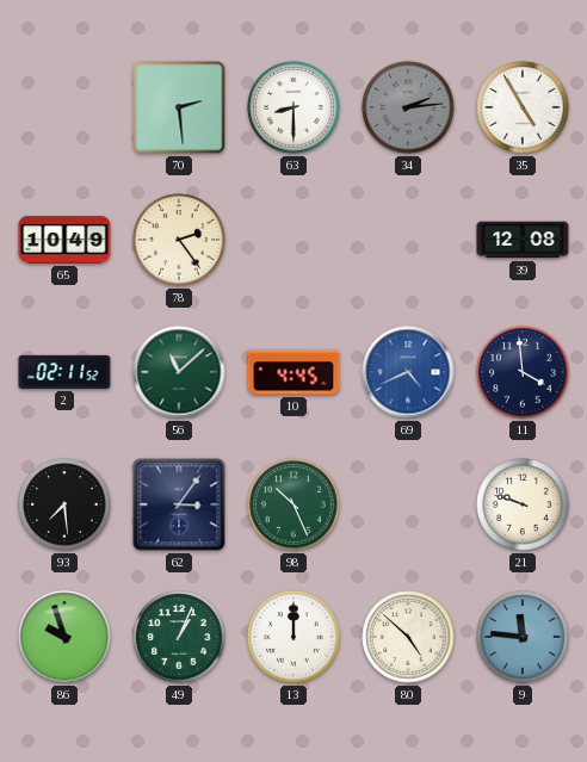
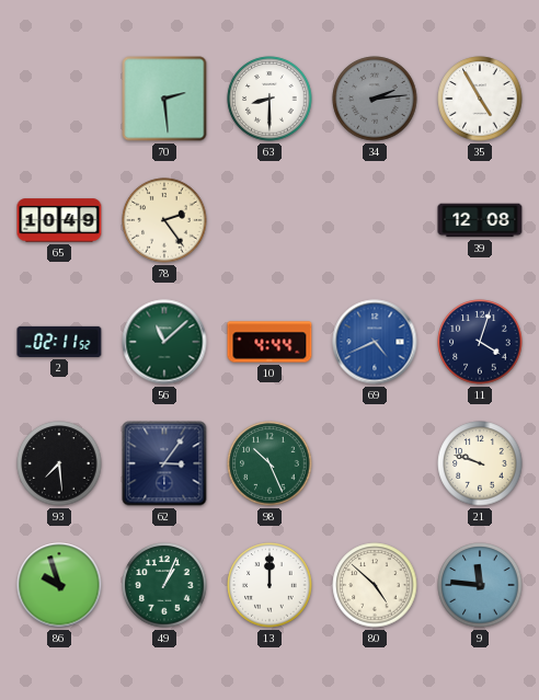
10: 4:45 -> 4:44 (269, 342)
11: 3:59 -> 4:03 (480, 342)
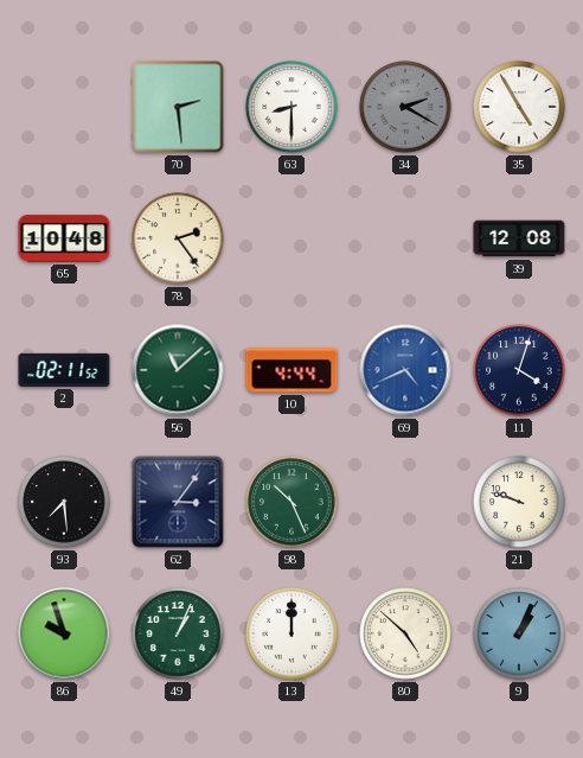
34: 2:14 -> 2:20 (405, 107)
65: 10:49 -> 10:48 (64, 238)
9: 11:46 -> 1:04 (519, 633)
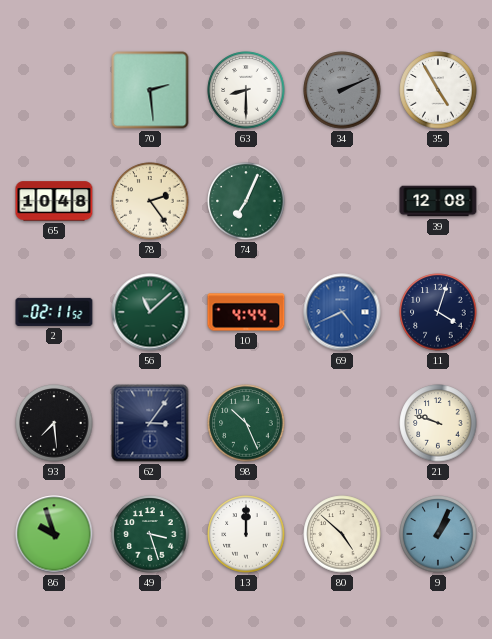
34: 2:20 -> 2:11 (342, 90)
74: none -> 7:04 (246, 201)
49: 1:04 -> 3:27 (150, 534)
